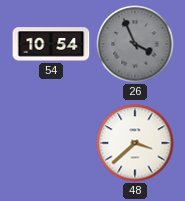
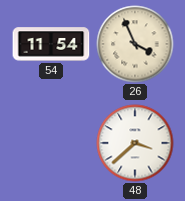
54: 10:54 -> 11:54 (51, 44)
26 dial: grey -> cream (135, 44)
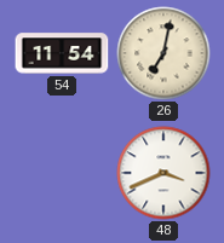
26: 3:56 -> 7:02 (163, 53)
48: 3:38 -> 3:41 (163, 173)
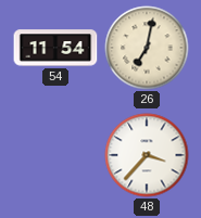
48: 3:41 -> 3:37 (147, 155)
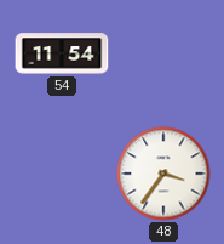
26: 7:02 -> none (147, 48)
48: 3:37 -> 3:36 (163, 174)
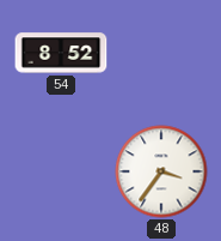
54: 11:54 -> 8:52 (61, 53)
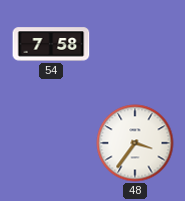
54: 8:52 -> 7:58 (51, 44)
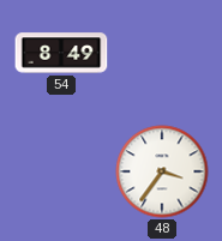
54: 7:58 -> 8:49 (61, 53)
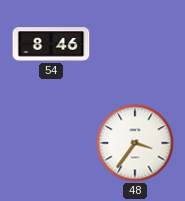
54: 8:49 -> 8:46 (51, 44)
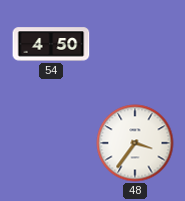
54: 8:46 -> 4:50 (51, 44)
